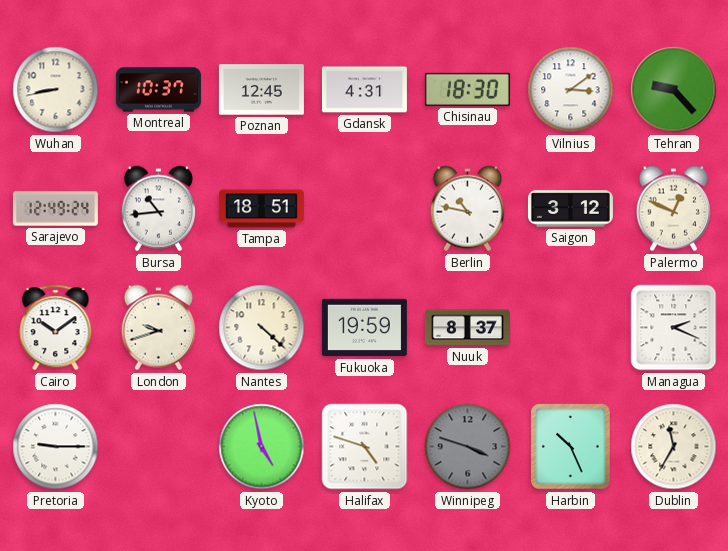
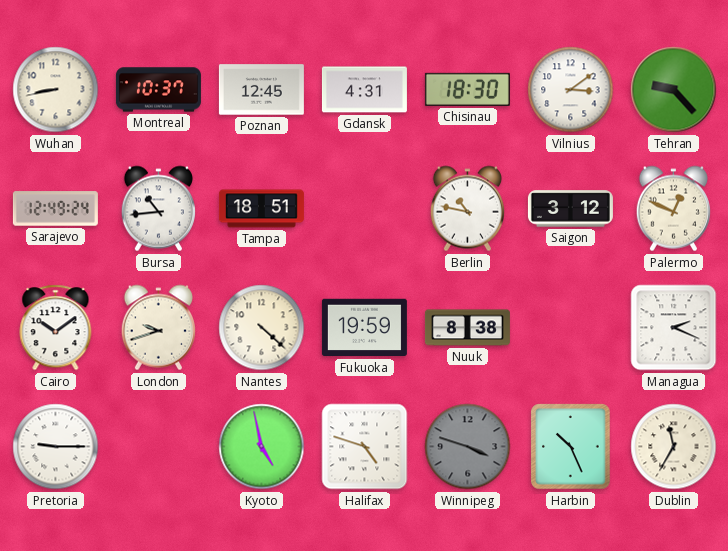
Nuuk: 8:37 -> 8:38 (467, 328)
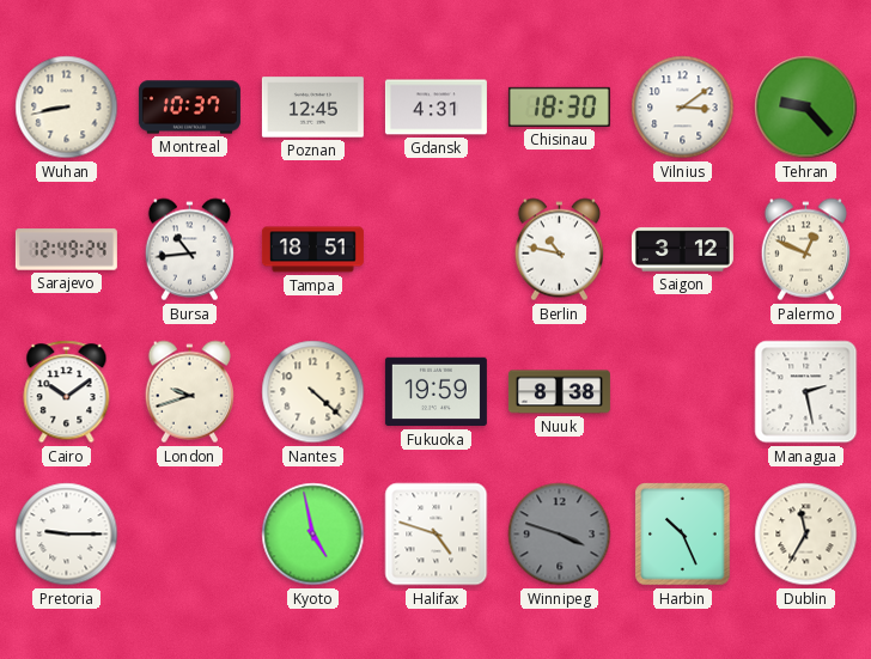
Managua: 2:19 -> 2:28 (806, 392)
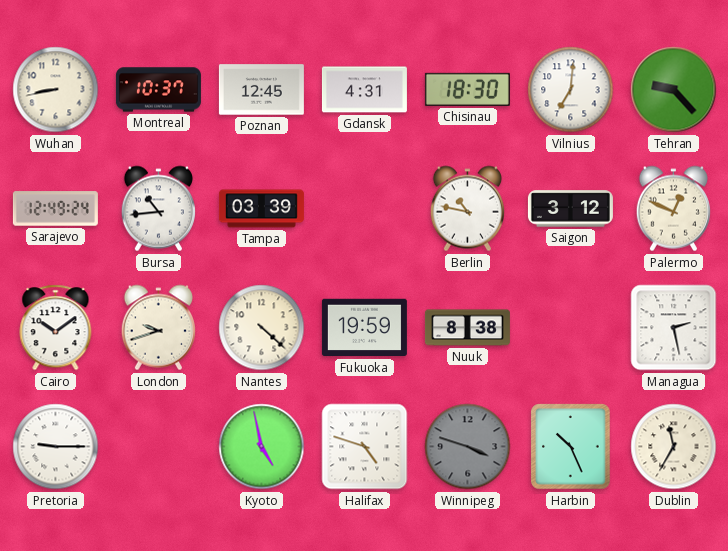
Vilnius: 3:09 -> 7:01 (571, 90)
Tampa: 18:51 -> 03:39 (261, 209)
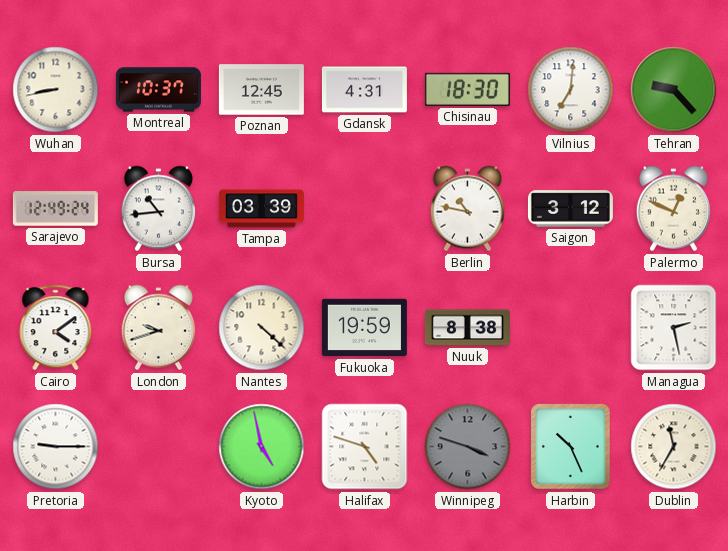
Cairo: 10:09 -> 4:09 (56, 328)
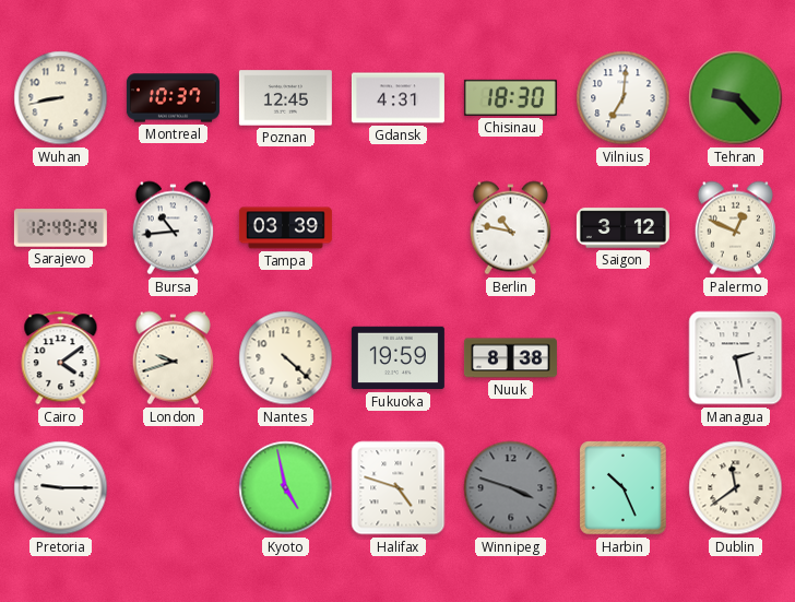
Dublin: 11:35 -> 11:39 (736, 488)
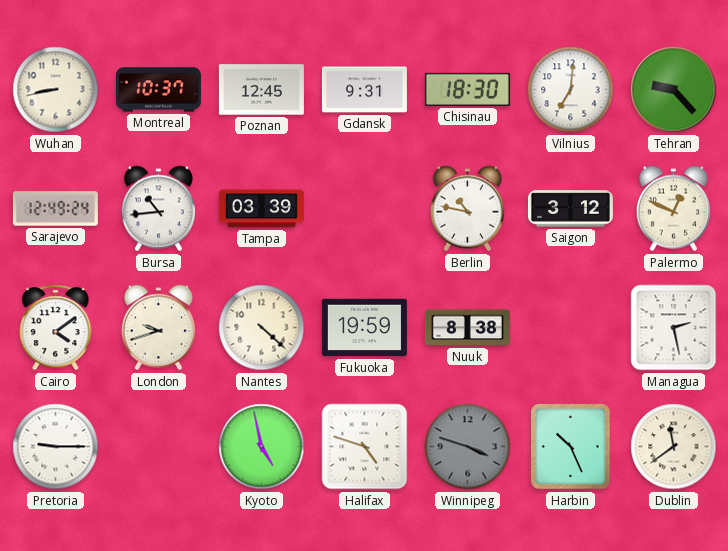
Gdansk: 4:31 -> 9:31 (364, 90)
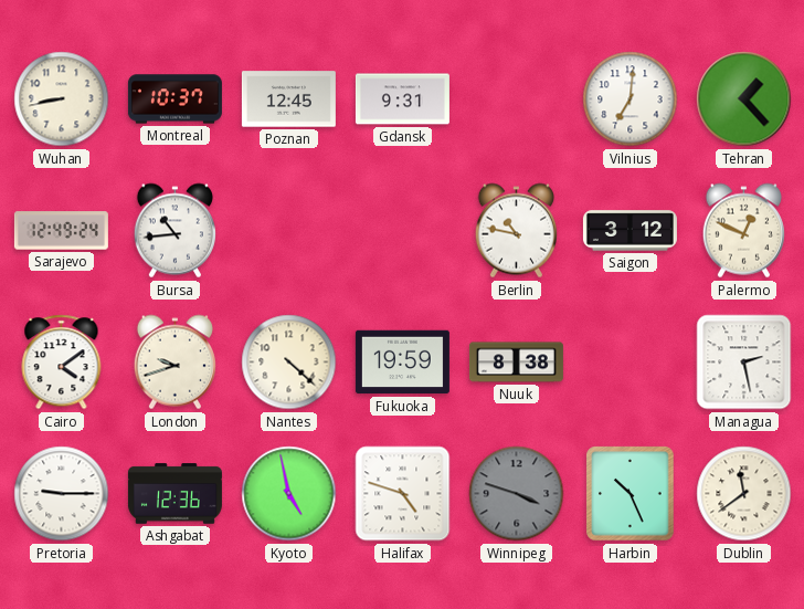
Chisinau: 18:30 -> none (467, 89)
Tehran: 9:23 -> 1:23 (744, 99)
Tampa: 03:39 -> none (261, 209)
Ashgabat: none -> 12:36 (174, 494)
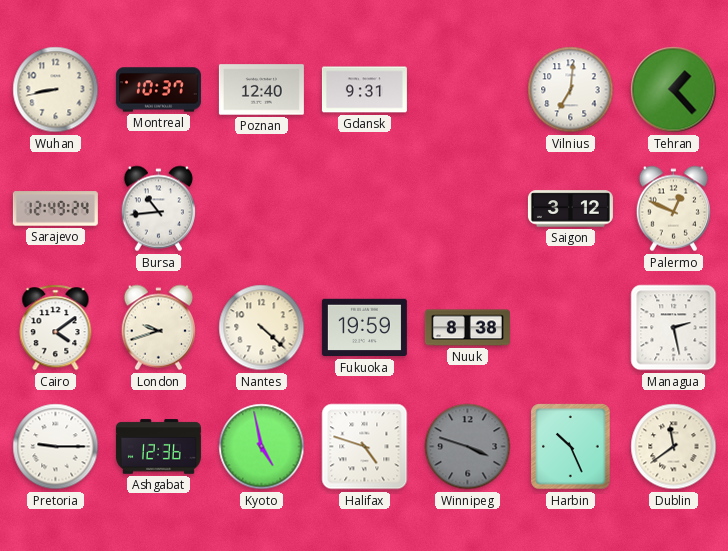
Poznan: 12:45 -> 12:40 (261, 90)
Berlin: 10:47 -> none (516, 231)
